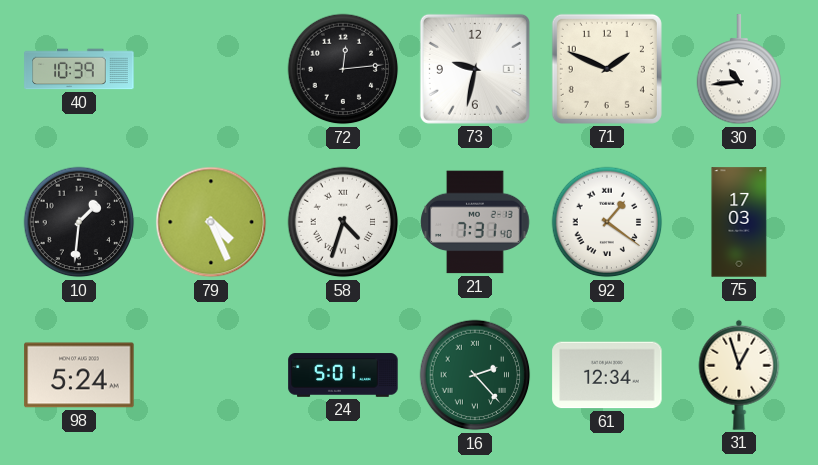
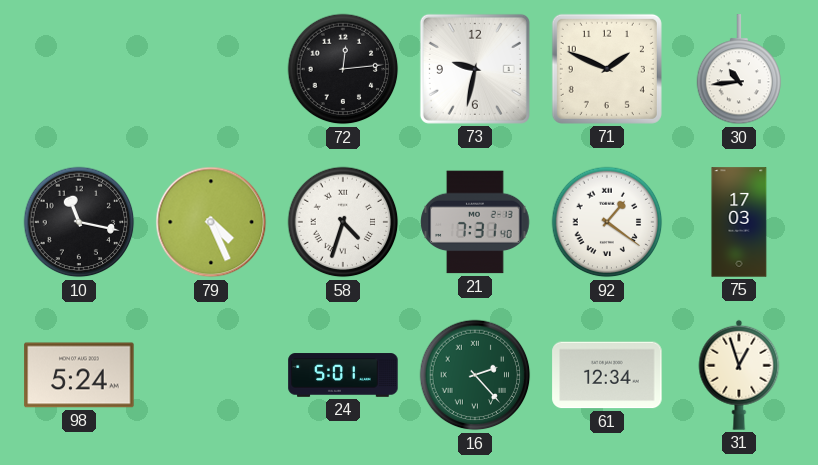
40: 10:39 -> none (79, 69)
10: 1:31 -> 11:17 (79, 222)
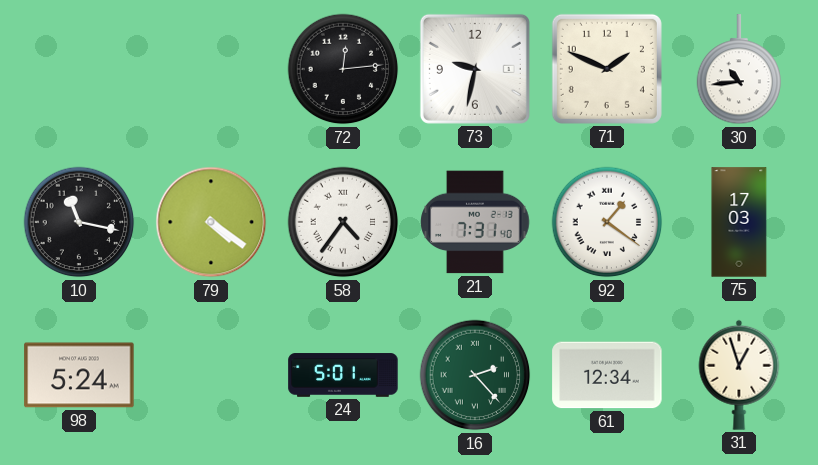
79: 4:26 -> 4:21 (211, 222)
58: 4:33 -> 4:36 (343, 222)
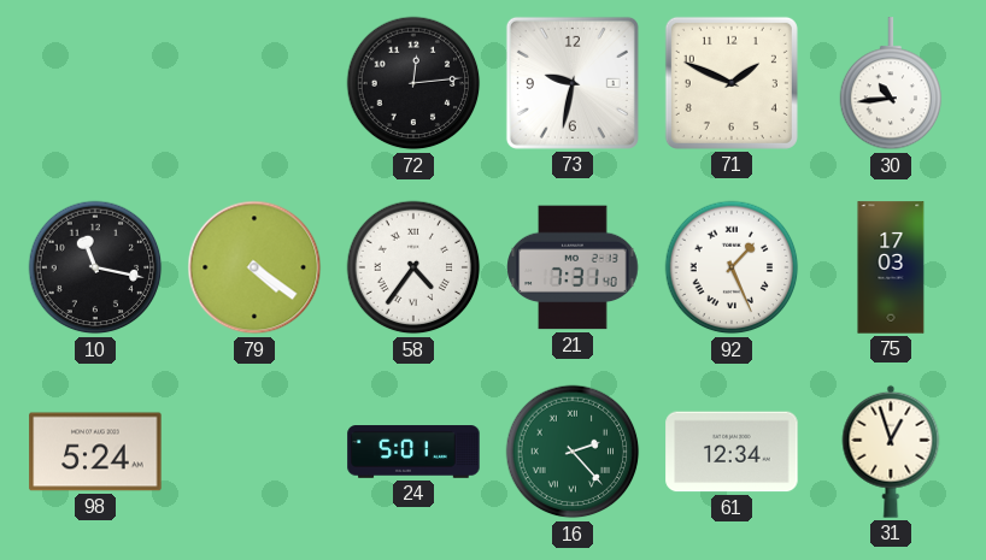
92: 1:21 -> 1:26 (732, 267)
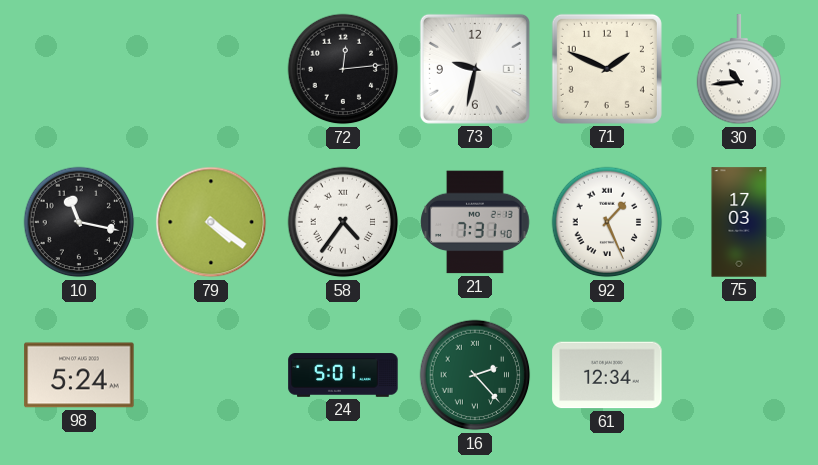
31: 12:57 -> none (891, 452)
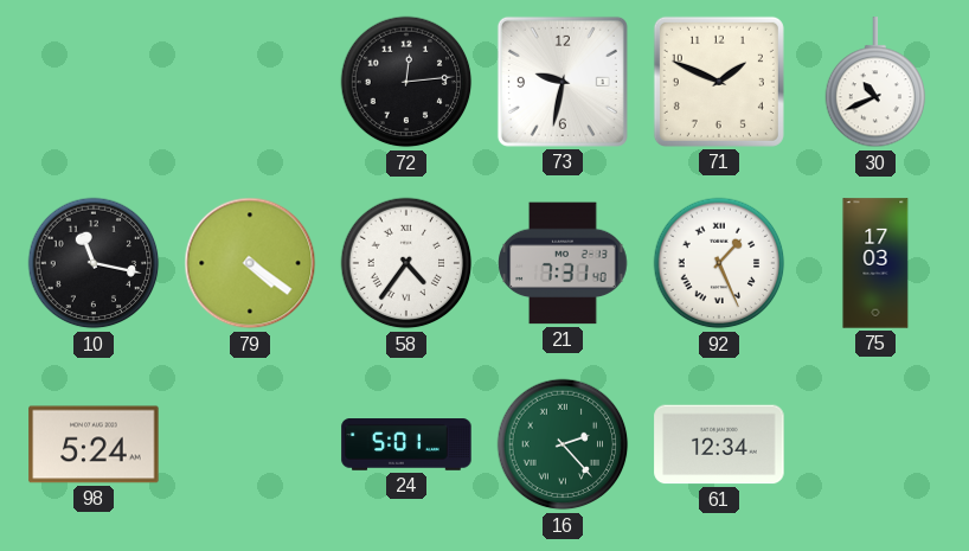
30: 10:44 -> 10:41 (875, 83)
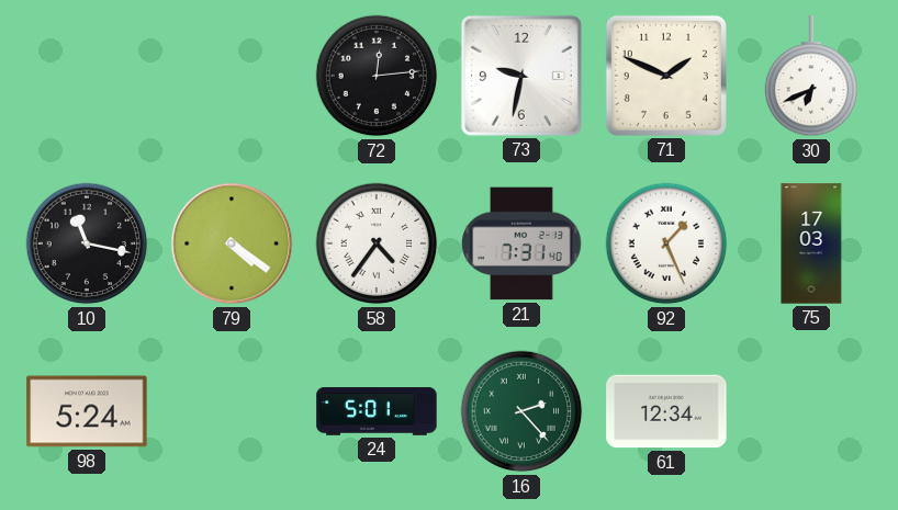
30: 10:41 -> 6:41 (811, 77)
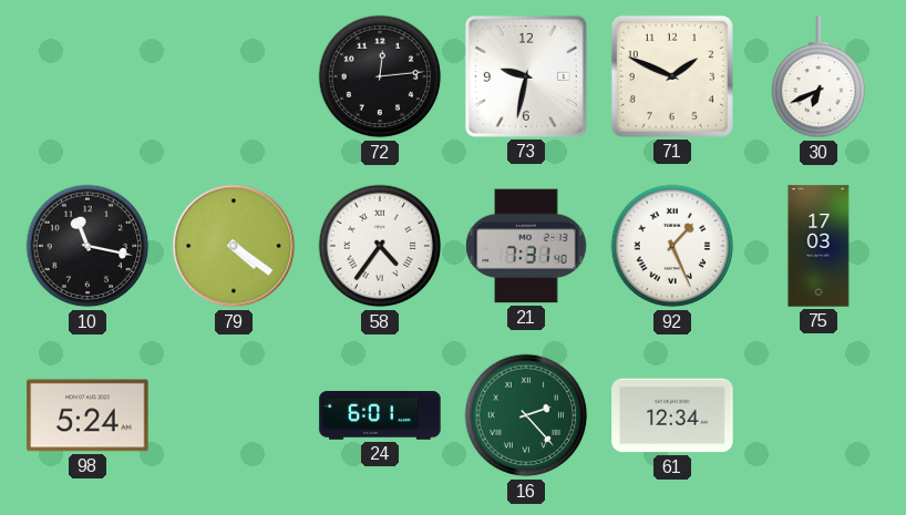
24: 5:01 -> 6:01 (380, 415)
